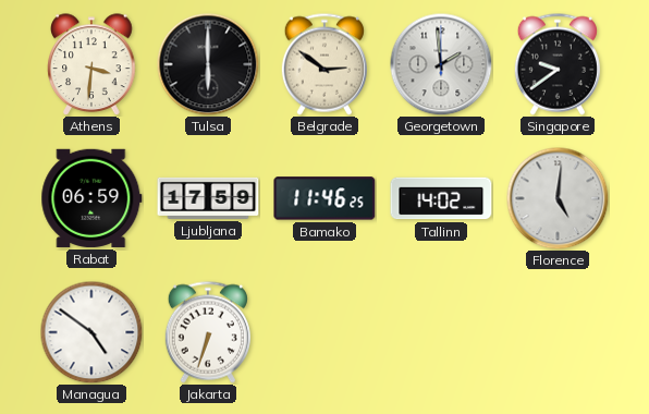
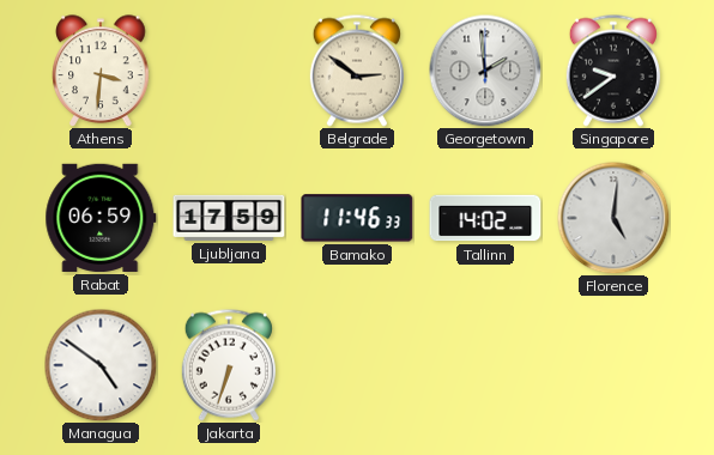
Tulsa: 6:00 -> none (208, 64)
Bamako: 11:46:25 -> 11:46:33 (357, 218)
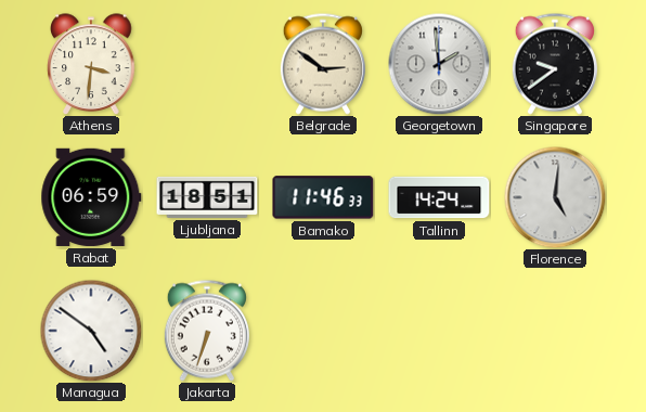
Ljubljana: 17:59 -> 18:51 (207, 197)
Tallinn: 14:02 -> 14:24 (439, 197)
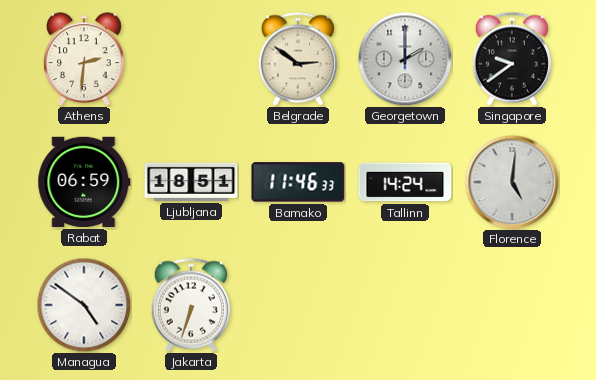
Athens: 3:31 -> 2:31 (84, 59)
Georgetown: 1:59 -> 2:00 (405, 59)
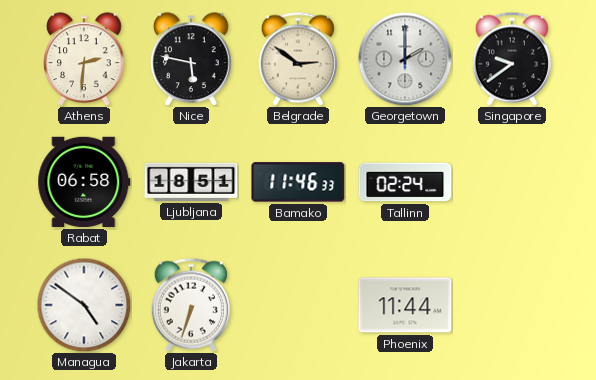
Nice: none -> 5:47 (191, 59)
Rabat: 06:59 -> 06:58 (84, 182)
Tallinn: 14:24 -> 02:24 (405, 182)
Florence: 5:01 -> none (512, 182)
Phoenix: none -> 11:44 (405, 305)
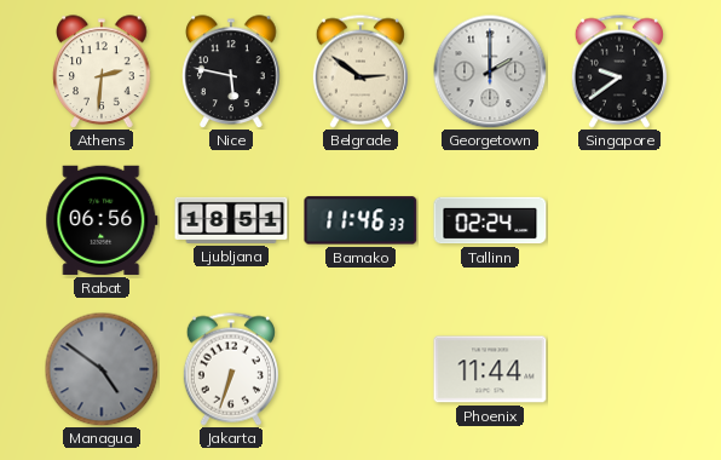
Rabat: 06:58 -> 06:56 (102, 220)
Managua dial: white -> grey (102, 369)
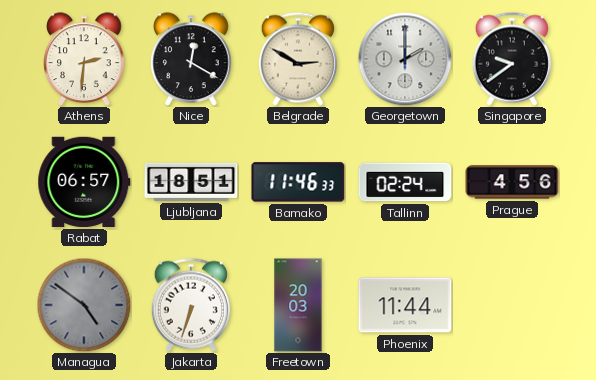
Nice: 5:47 -> 12:20 (191, 59)
Belgrade: 2:51 -> 2:50 (298, 59)
Rabat: 06:56 -> 06:57 (84, 182)
Prague: none -> 4:56 (512, 182)
Freetown: none -> 20:03 (298, 305)
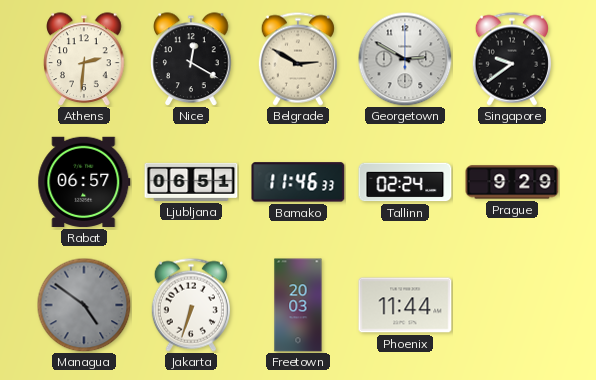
Georgetown: 2:00 -> 2:50 (405, 59)
Ljubljana: 18:51 -> 06:51 (191, 182)
Prague: 4:56 -> 9:29 (512, 182)
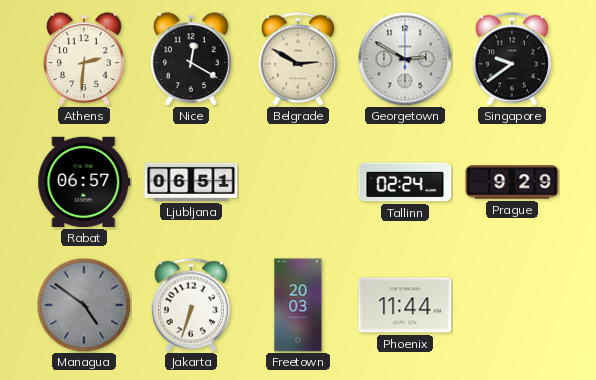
Bamako: 11:46 -> none (298, 182)
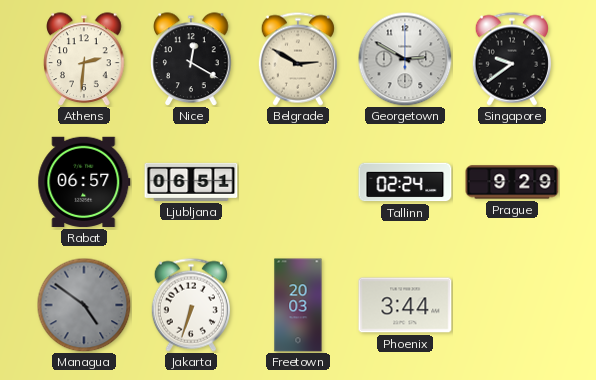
Phoenix: 11:44 -> 3:44 (405, 305)
